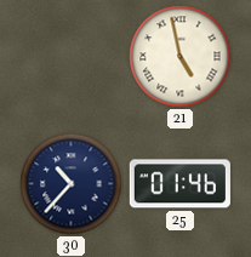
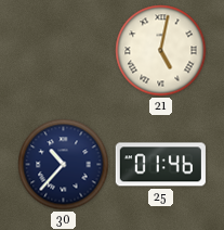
21: 4:58 -> 5:02 (161, 51)
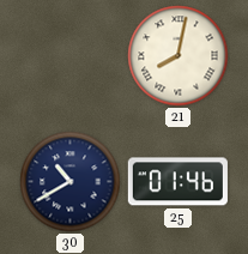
21: 5:02 -> 8:02 (179, 56)
30: 10:37 -> 10:40 (71, 182)
